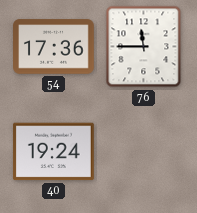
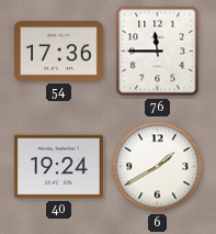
6: none -> 1:40 (158, 167)
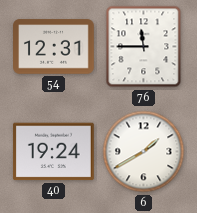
54: 17:36 -> 12:31 (54, 47)
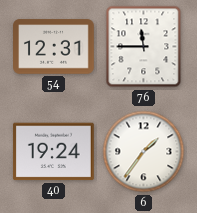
6: 1:40 -> 1:36 (144, 152)
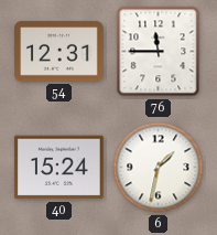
40: 19:24 -> 15:24 (59, 168)
6: 1:36 -> 1:32 (159, 168)
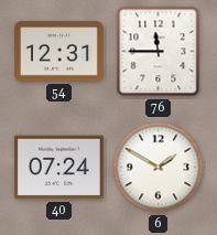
40: 15:24 -> 07:24 (59, 168)
6: 1:32 -> 1:50 (159, 168)
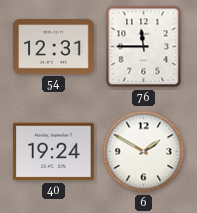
40: 07:24 -> 19:24 (54, 152)
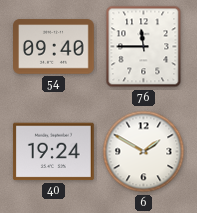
54: 12:31 -> 09:40 (54, 47)
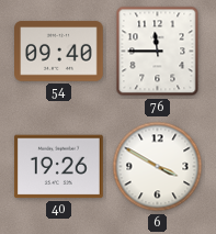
40: 19:24 -> 19:26 (59, 167)
6: 1:50 -> 3:50 (158, 167)
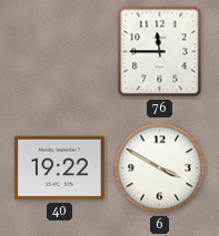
54: 09:40 -> none (59, 52)
40: 19:26 -> 19:22 (60, 168)
